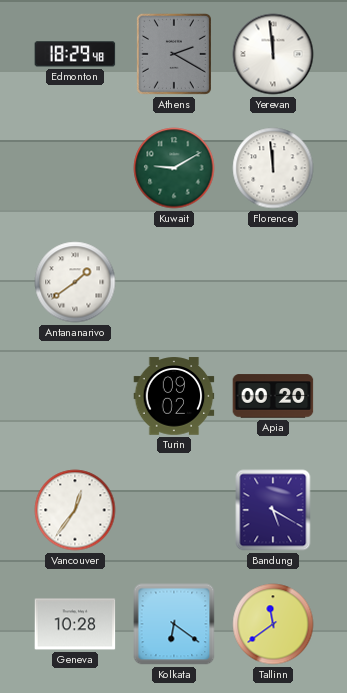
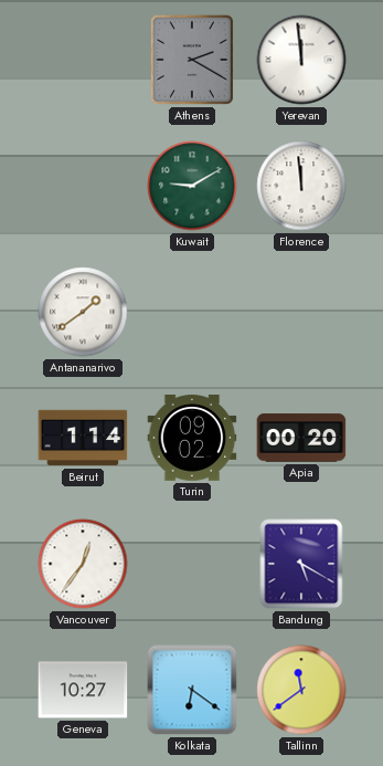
Edmonton: 18:29 -> none (75, 54)
Beirut: none -> 1:14 (83, 438)
Geneva: 10:28 -> 10:27 (83, 690)
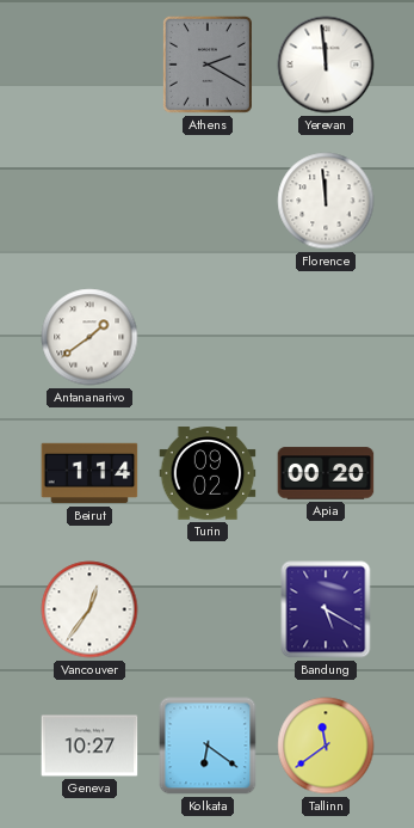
Kuwait: 9:10 -> none (192, 186)
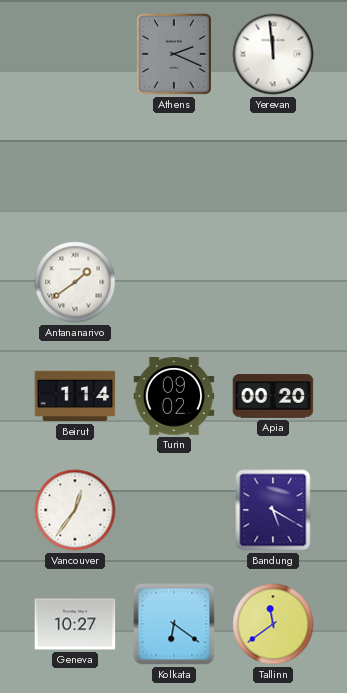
Athens: 2:20 -> 2:19 (174, 54)
Florence: 11:59 -> none (326, 201)
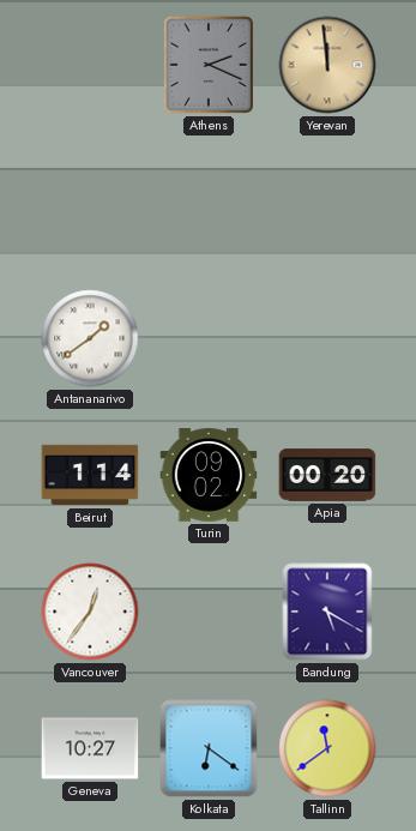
Yerevan dial: white -> champagne (327, 65)
